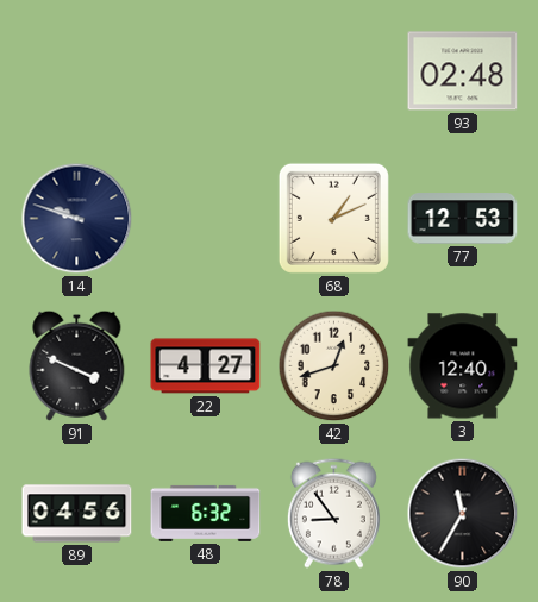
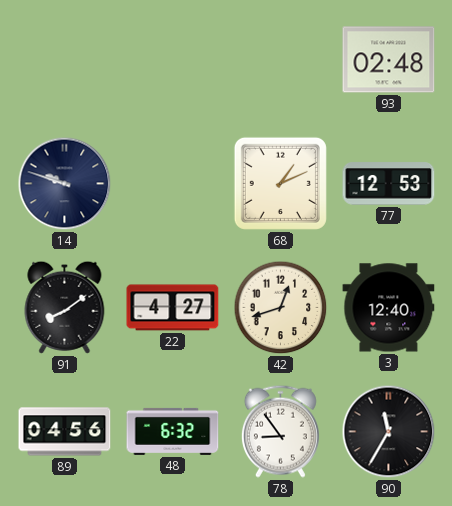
91: 3:49 -> 8:09 (65, 307)
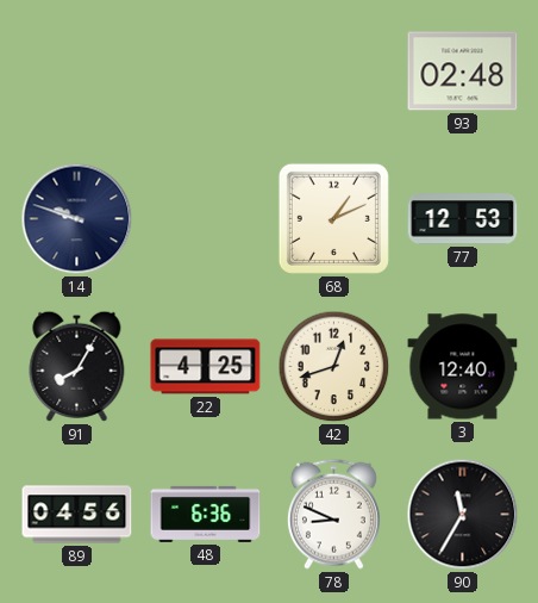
91: 8:09 -> 8:05 (77, 366)
22: 4:27 -> 4:25 (206, 367)
48: 6:32 -> 6:36 (206, 514)
78: 8:54 -> 8:49 (333, 514)
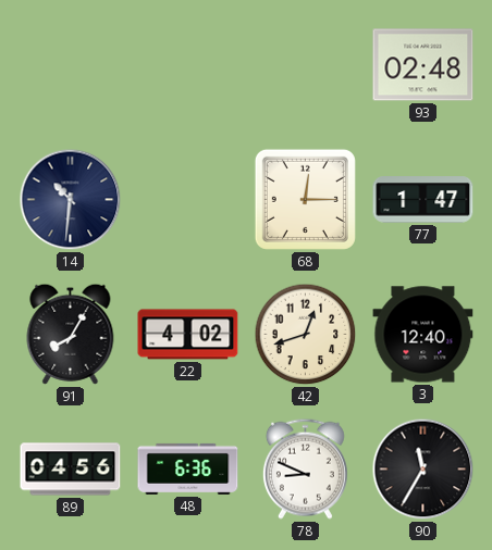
14: 9:48 -> 10:31 (71, 200)
68: 1:11 -> 12:15 (305, 199)
77: 12:53 -> 1:47 (423, 200)
22: 4:25 -> 4:02 (188, 335)
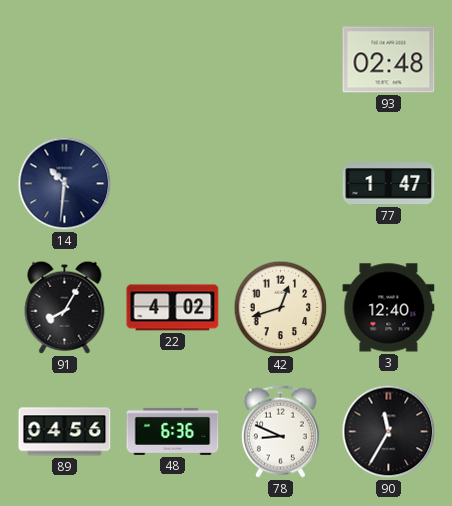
68: 12:15 -> none (305, 199)
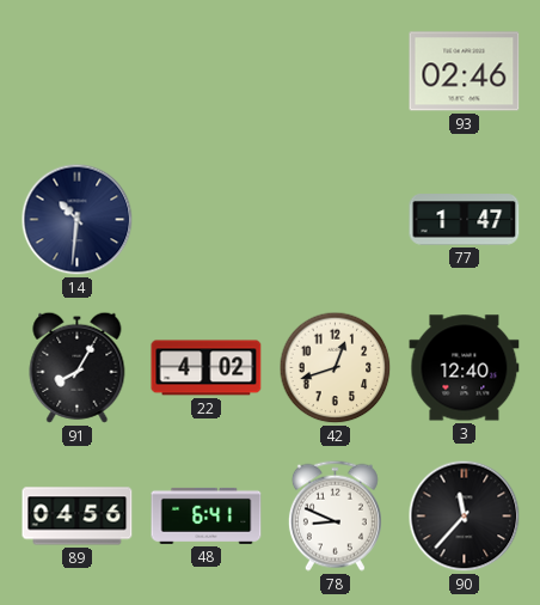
93: 02:48 -> 02:46 (465, 72)
48: 6:36 -> 6:41 (207, 515)
90: 11:35 -> 11:37 (465, 517)
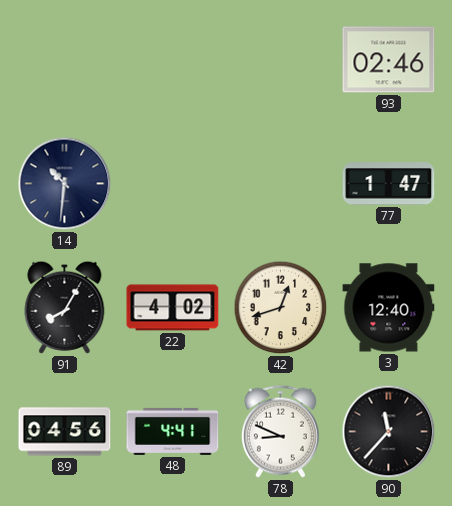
48: 6:41 -> 4:41 (173, 431)
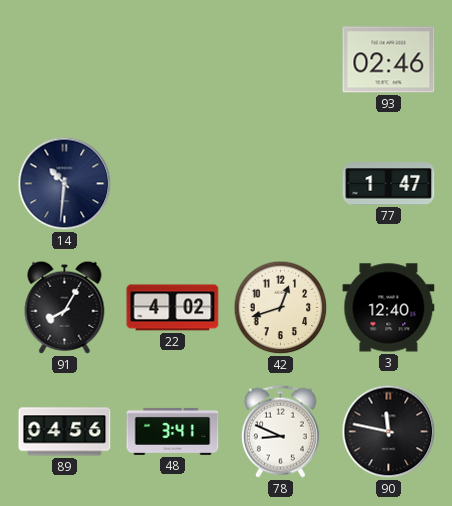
48: 4:41 -> 3:41 (173, 431)
90: 11:37 -> 11:47 (389, 432)
